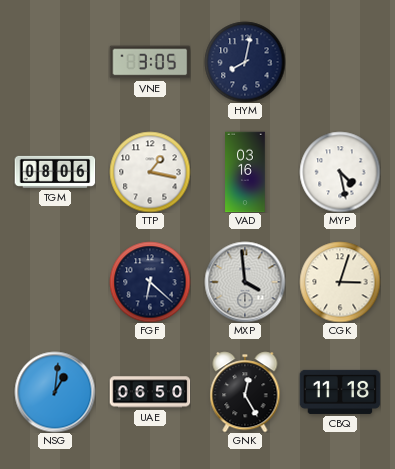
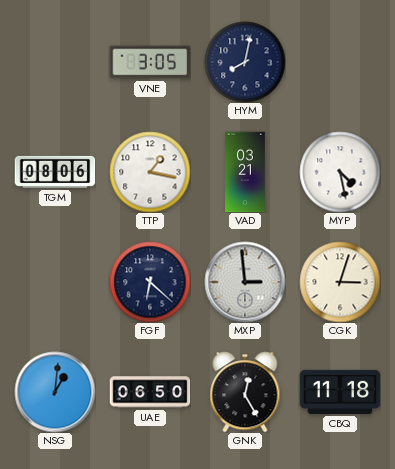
VAD: 03:16 -> 03:21 (245, 172)
MXP: 3:59 -> 2:59 (245, 282)
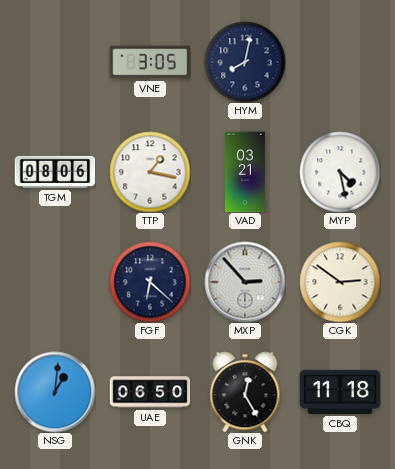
MXP: 2:59 -> 2:53 (245, 282)
CGK: 3:03 -> 2:51 (340, 282)
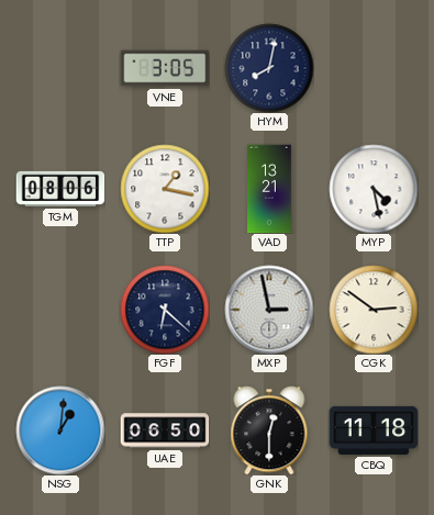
VAD: 03:21 -> 13:21 (269, 189)
MXP: 2:53 -> 2:58 (269, 310)
GNK: 12:25 -> 12:30 (269, 430)
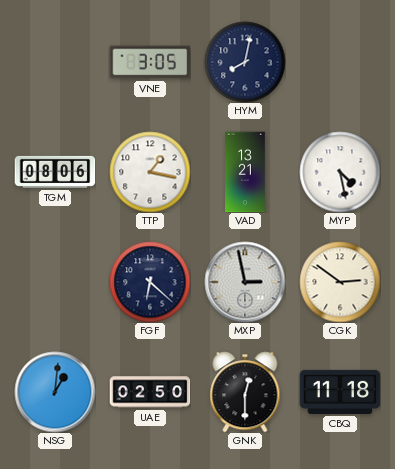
UAE: 06:50 -> 02:50 (150, 392)
